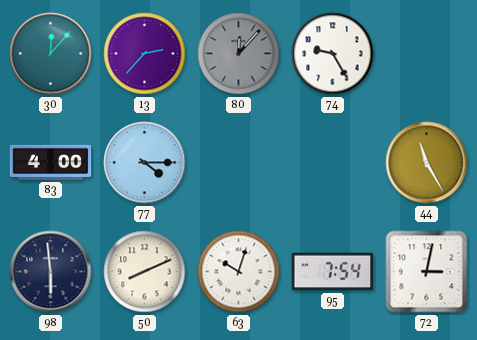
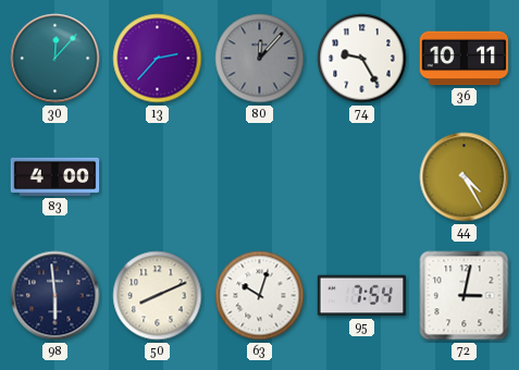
36: none -> 10:11 (465, 59)
77: 4:15 -> none (145, 163)
44: 11:25 -> 4:25 (465, 177)
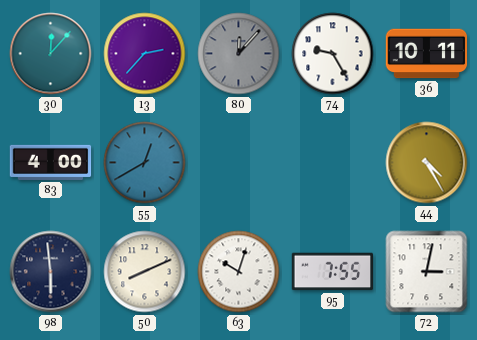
55: none -> 12:40 (145, 163)
95: 7:54 -> 7:55 (333, 272)
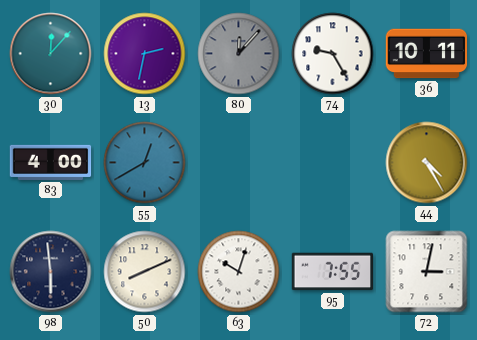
13: 2:37 -> 2:32 (145, 54)
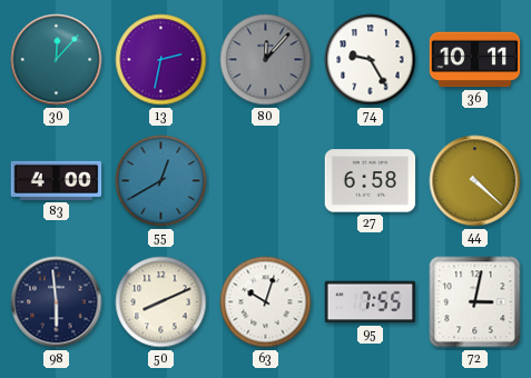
27: none -> 6:58 (371, 181)
44: 4:25 -> 4:22 (475, 181)
